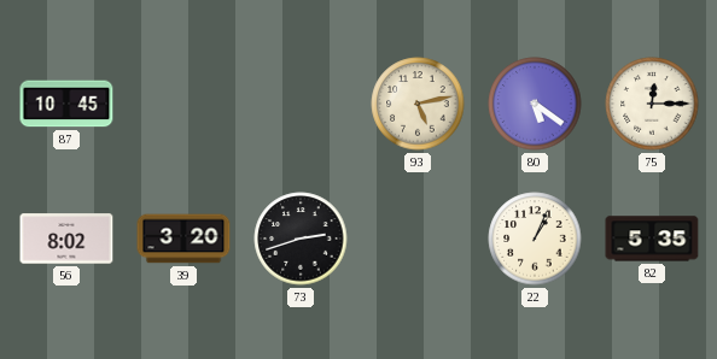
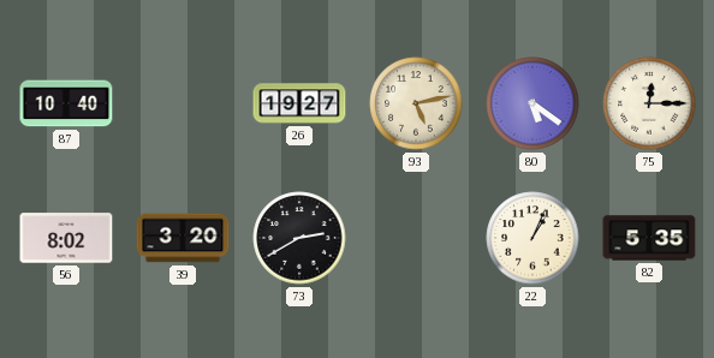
87: 10:45 -> 10:40 (66, 103)
26: none -> 19:27 (299, 103)
73: 2:42 -> 2:40 (299, 238)
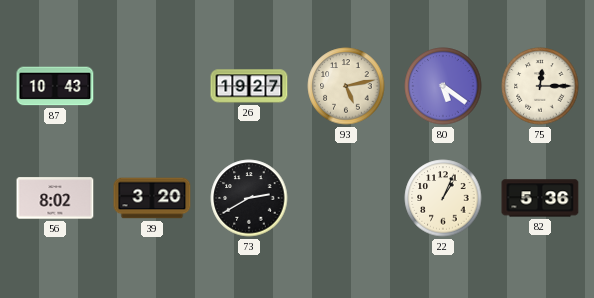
87: 10:40 -> 10:43 (55, 86)
82: 5:35 -> 5:36 (540, 198)
